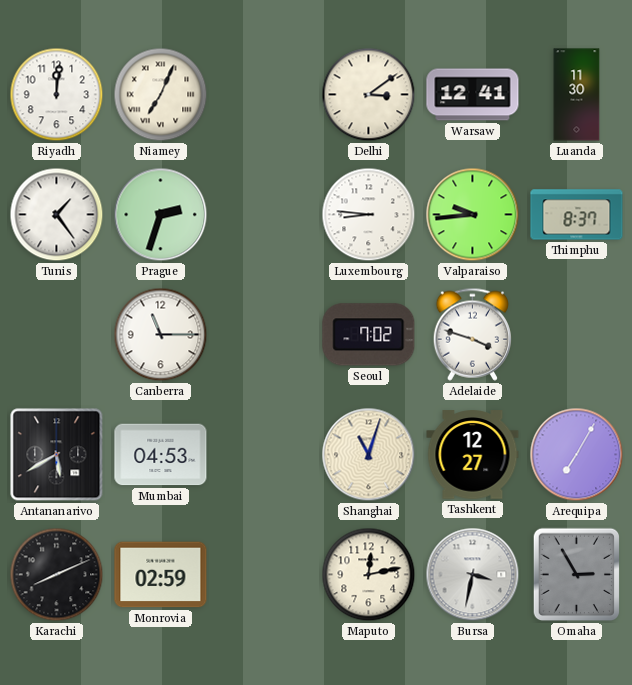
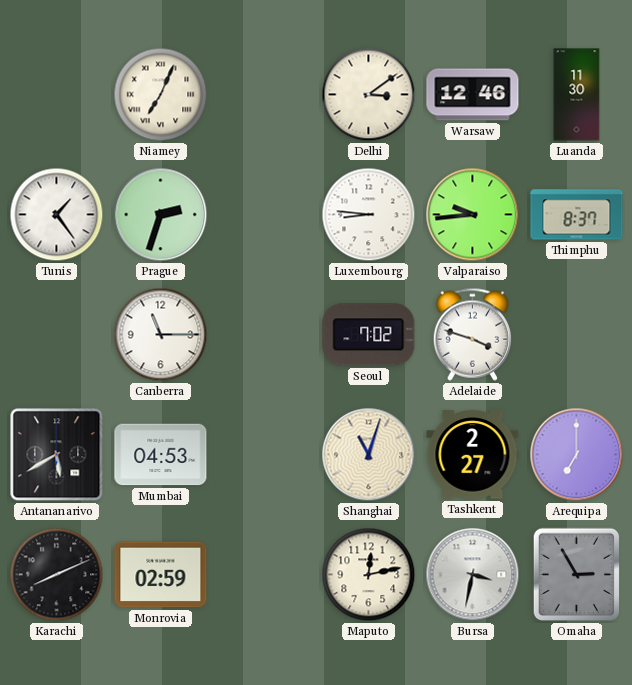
Riyadh: 12:01 -> none (57, 95)
Warsaw: 12:41 -> 12:46 (473, 95)
Tashkent: 12:27 -> 2:27 (473, 455)
Arequipa: 7:05 -> 7:00 (577, 455)
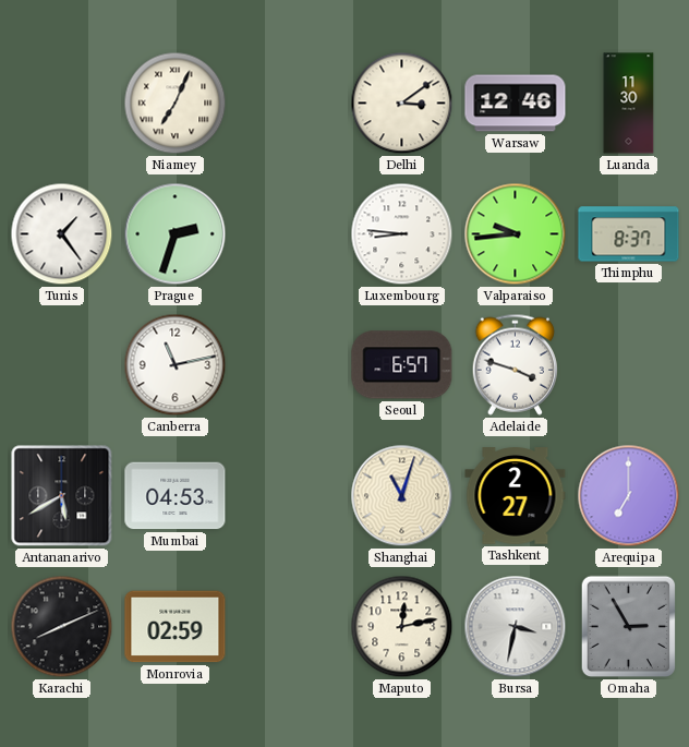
Canberra: 11:15 -> 11:13 (176, 365)
Seoul: 7:02 -> 6:57 (402, 365)
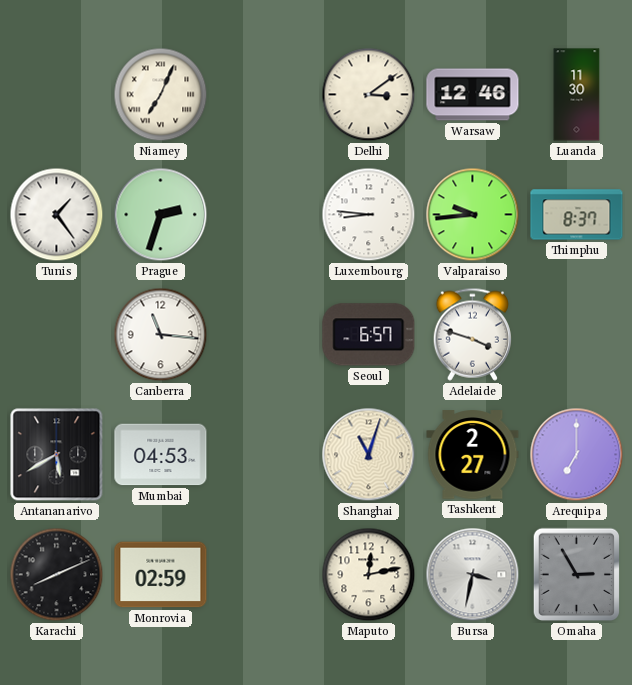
Canberra: 11:13 -> 11:16 (161, 335)
